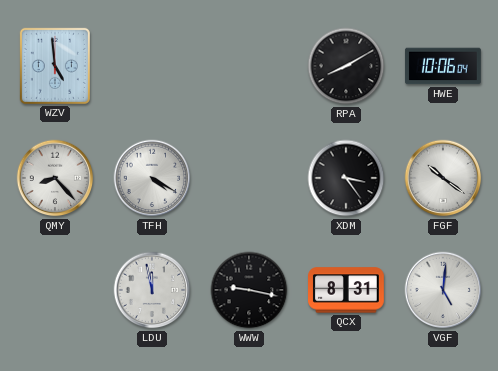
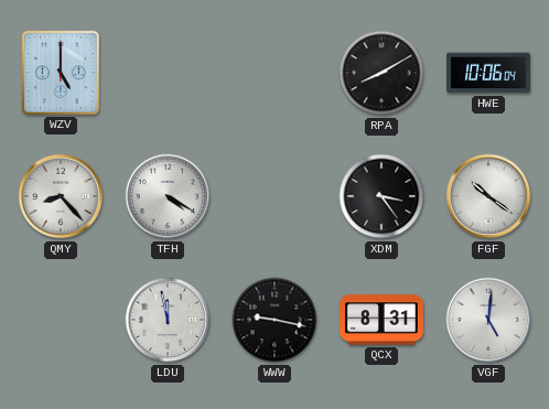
WZV: 4:59 -> 5:00 (61, 73)
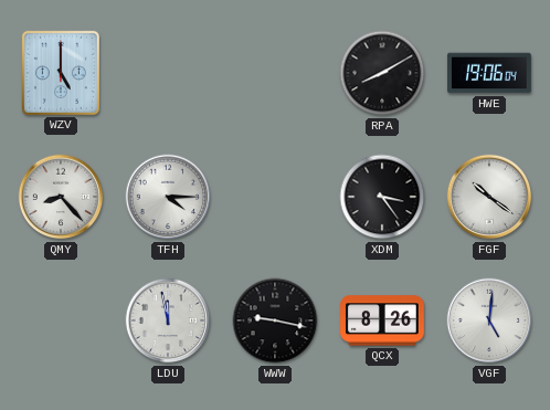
HWE: 10:06 -> 19:06 (489, 73)
TFH: 4:20 -> 4:15 (168, 197)
QCX: 8:31 -> 8:26 (383, 320)
